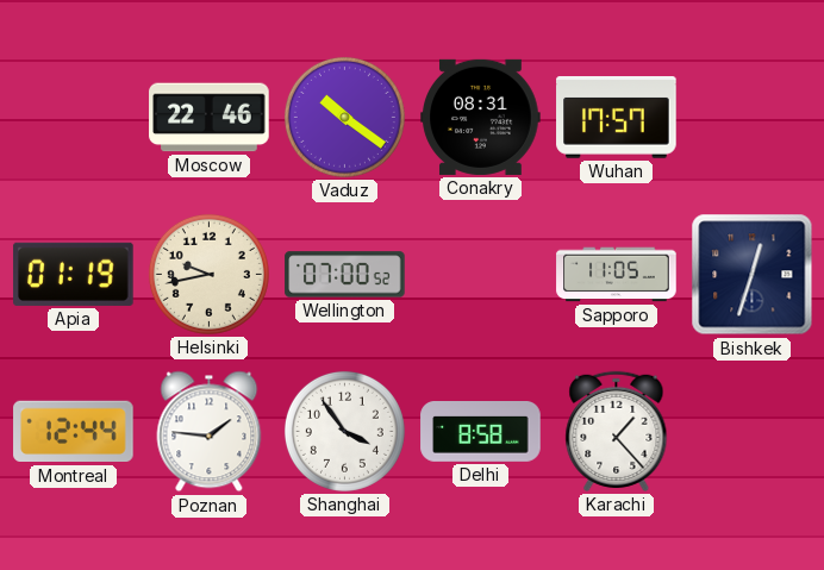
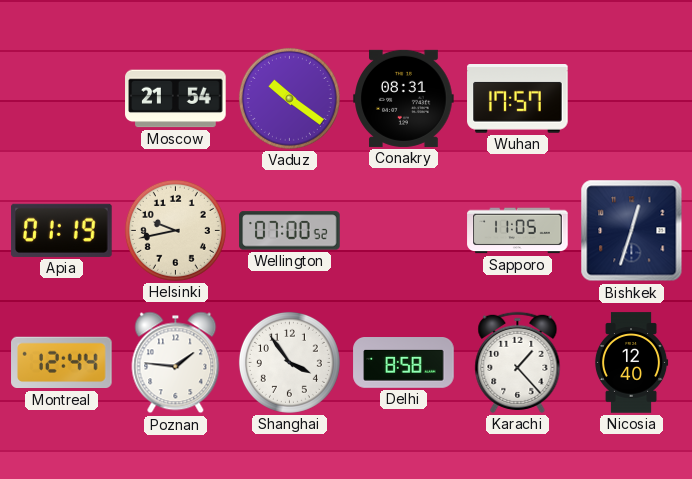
Moscow: 22:46 -> 21:54 (176, 99)
Nicosia: none -> 12:40 (631, 363)
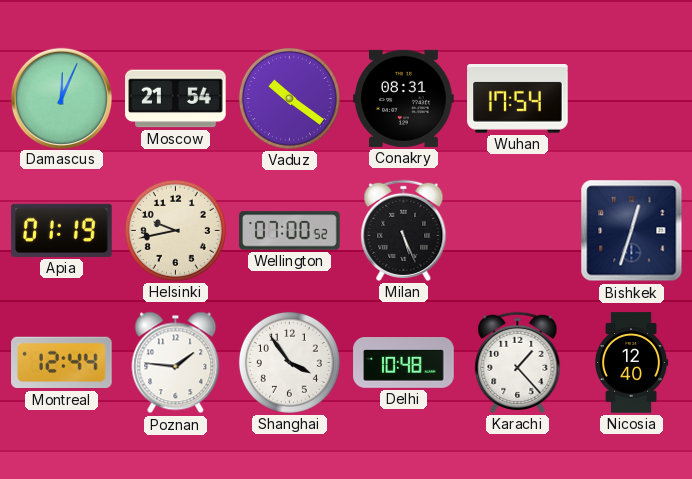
Damascus: none -> 12:04 (61, 98)
Wuhan: 17:57 -> 17:54 (518, 99)
Milan: none -> 5:26 (404, 230)
Sapporo: 11:05 -> none (518, 231)
Delhi: 8:58 -> 10:48 (404, 363)
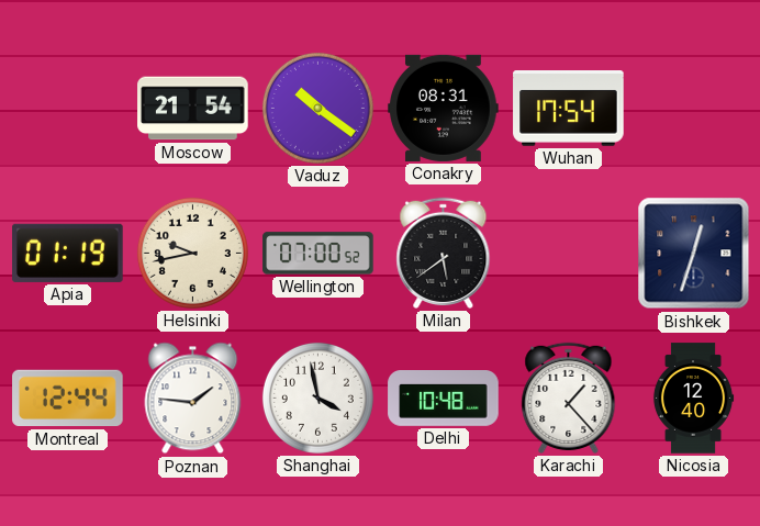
Damascus: 12:04 -> none (61, 98)
Milan: 5:26 -> 5:39 (444, 253)
Shanghai: 3:54 -> 3:58 (317, 398)
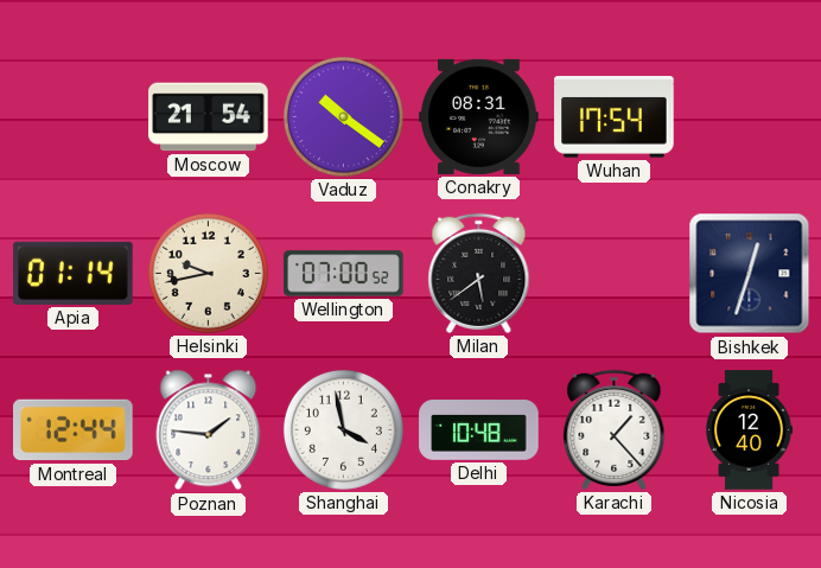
Apia: 01:19 -> 01:14 (74, 273)
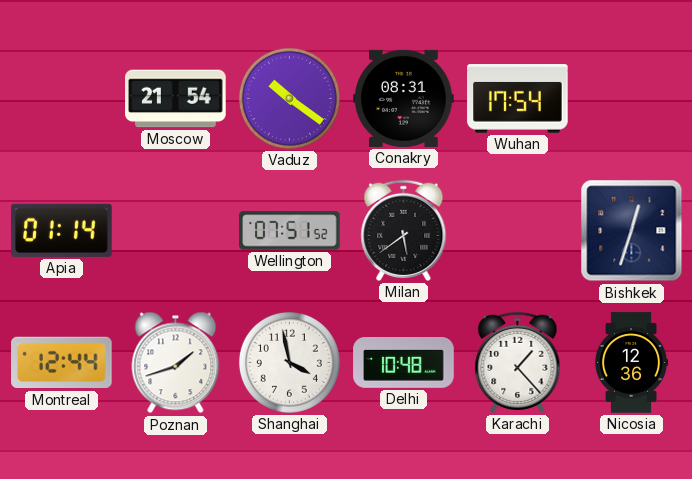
Helsinki: 9:43 -> none (208, 273)
Wellington: 07:00 -> 07:51 (290, 231)
Poznan: 1:46 -> 1:42 (176, 363)
Nicosia: 12:40 -> 12:36 (631, 363)
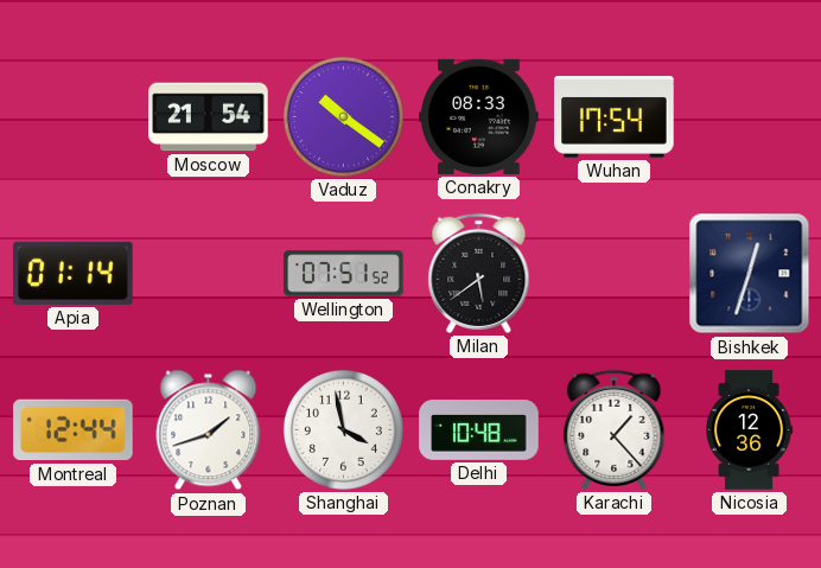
Conakry: 08:31 -> 08:33 (479, 116)
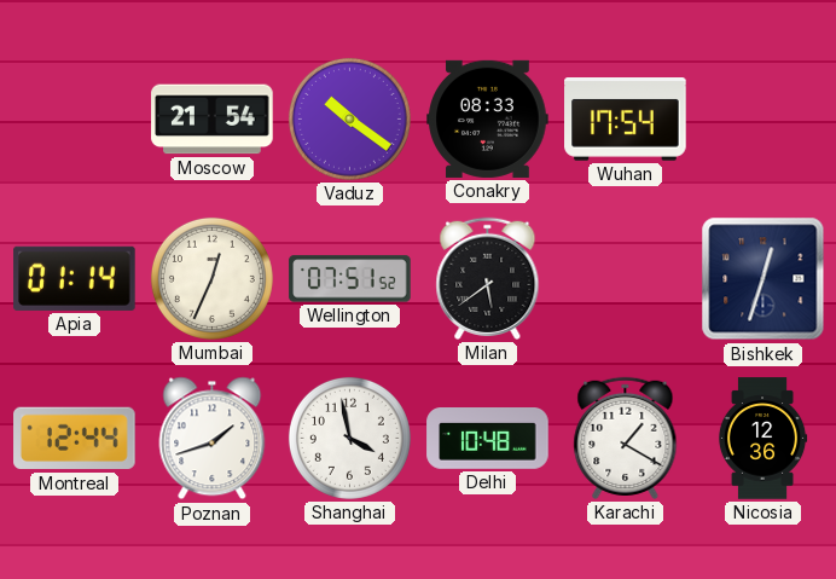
Mumbai: none -> 12:34 (211, 278)
Karachi: 1:23 -> 1:20 (626, 438)
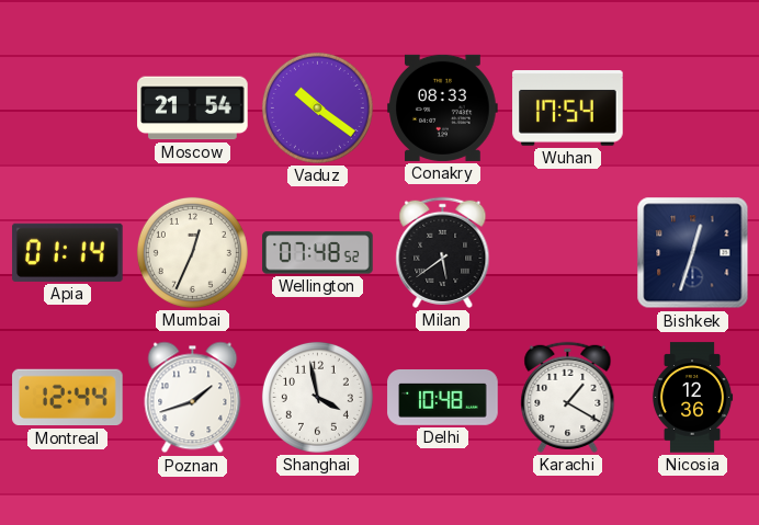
Wellington: 07:51 -> 07:48 (318, 253)
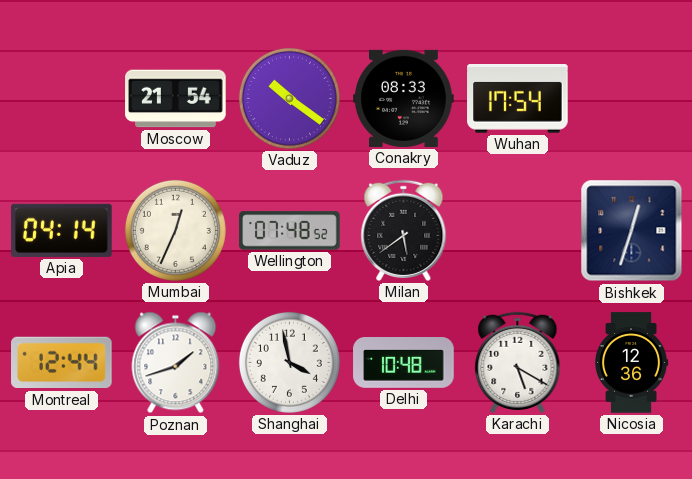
Apia: 01:14 -> 04:14 (62, 230)
Karachi: 1:20 -> 5:20 (518, 362)
